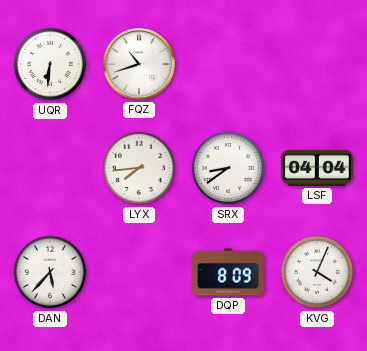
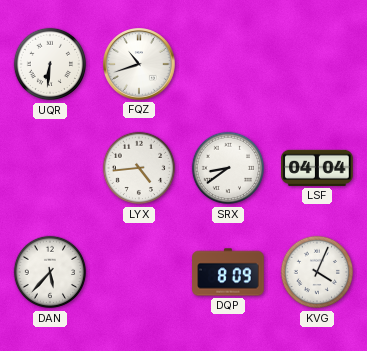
LYX: 7:44 -> 4:44 (139, 168)
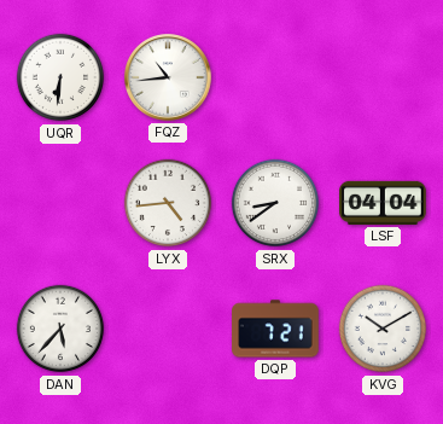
FQZ: 10:42 -> 10:44 (169, 79)
DQP: 8:09 -> 7:21 (275, 329)
KVG: 4:04 -> 10:10 (383, 329)
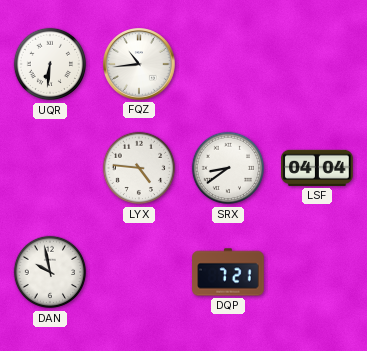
LYX: 4:44 -> 4:46 (139, 168)
DAN: 5:37 -> 9:58 (50, 272)
KVG: 10:10 -> none (383, 329)
